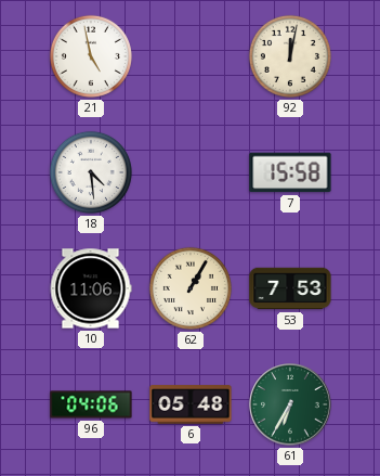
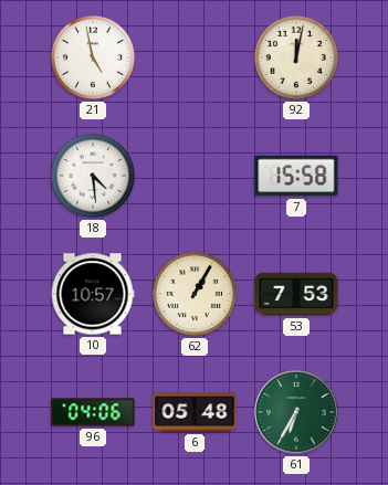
10: 11:06 -> 10:57 (93, 294)
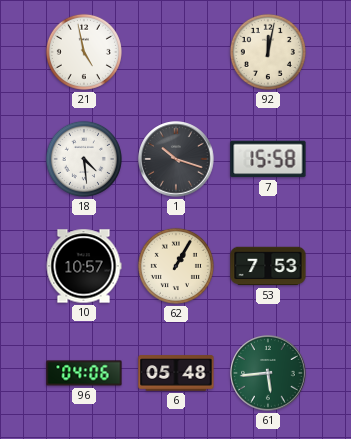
1: none -> 10:18 (176, 159)
61: 6:35 -> 5:44 (268, 373)
